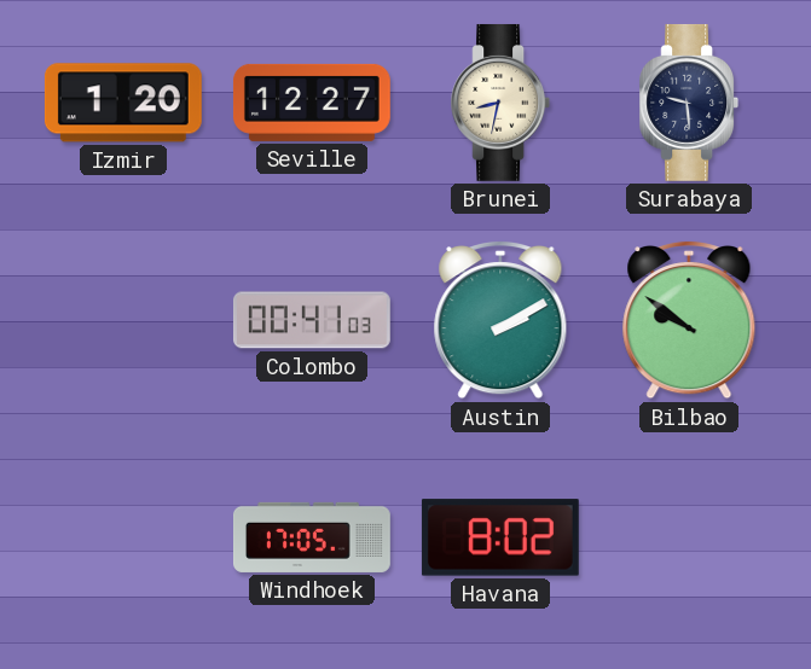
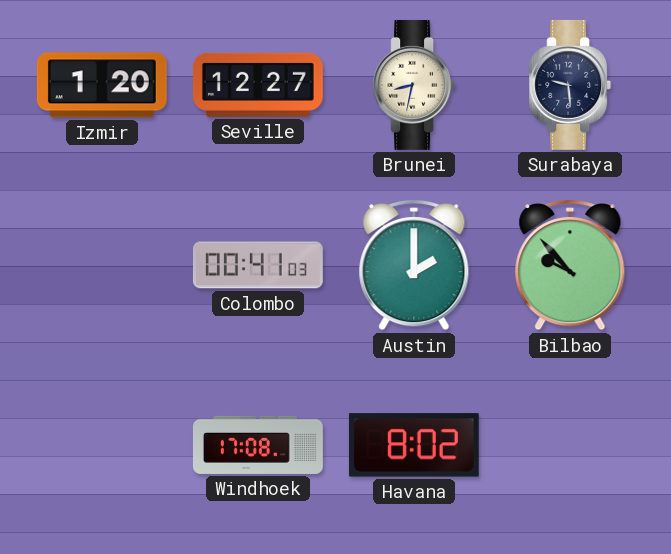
Austin: 2:10 -> 2:00 (414, 265)
Bilbao: 9:51 -> 9:53 (570, 265)
Windhoek: 17:05 -> 17:08 (258, 445)
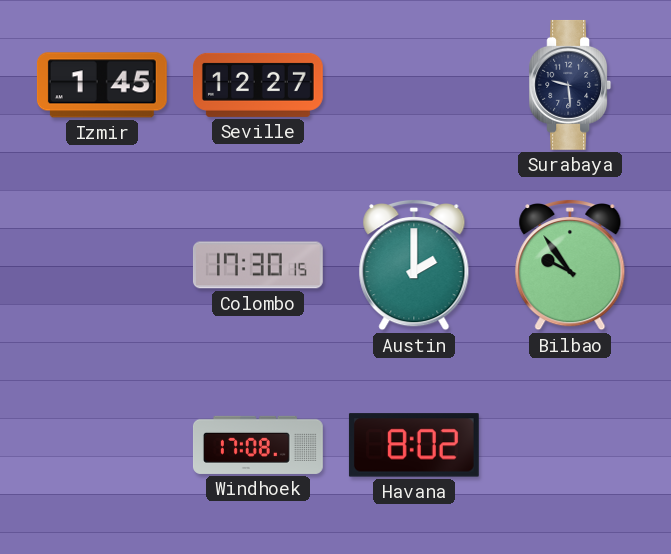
Izmir: 1:20 -> 1:45 (102, 85)
Brunei: 8:32 -> none (414, 85)
Colombo: 00:41 -> 17:30 (258, 265)
Bilbao: 9:53 -> 9:54 (570, 265)
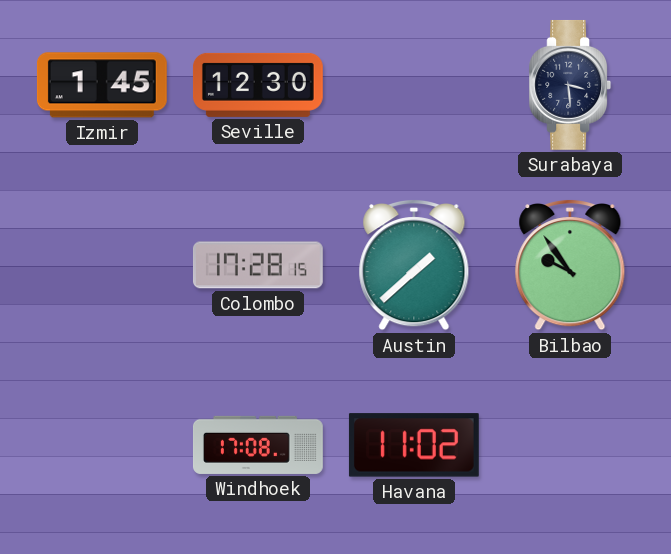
Seville: 12:27 -> 12:30 (258, 85)
Surabaya: 9:29 -> 3:29 (570, 85)
Colombo: 17:30 -> 17:28 (258, 265)
Austin: 2:00 -> 1:38 (414, 265)
Havana: 8:02 -> 11:02 (414, 445)
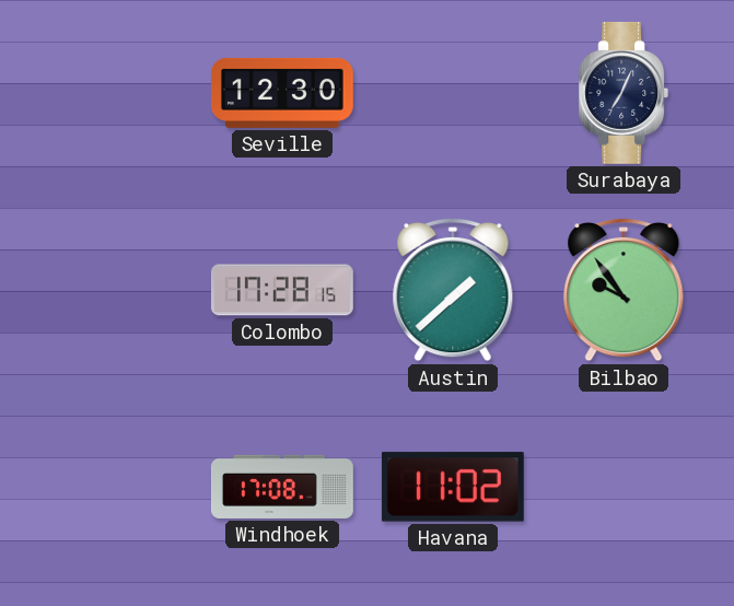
Izmir: 1:45 -> none (102, 85)
Surabaya: 3:29 -> 7:04 (624, 93)
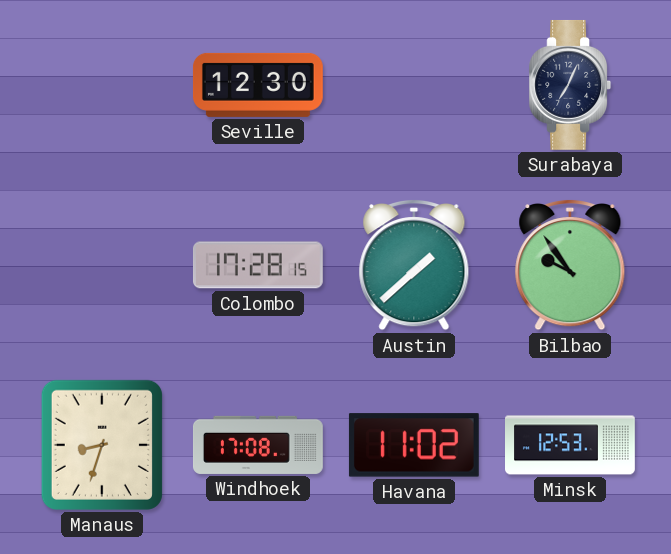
Manaus: none -> 8:33 (102, 445)
Minsk: none -> 12:53 (571, 445)
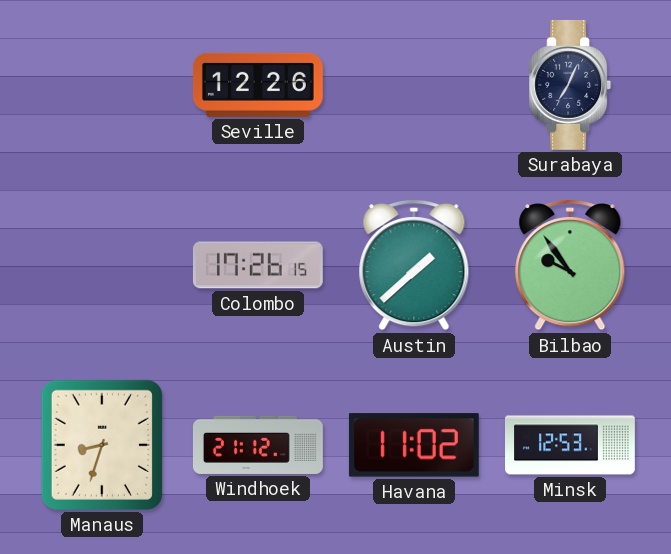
Seville: 12:30 -> 12:26 (258, 85)
Colombo: 17:28 -> 17:26 (258, 265)
Windhoek: 17:08 -> 21:12 (258, 445)
